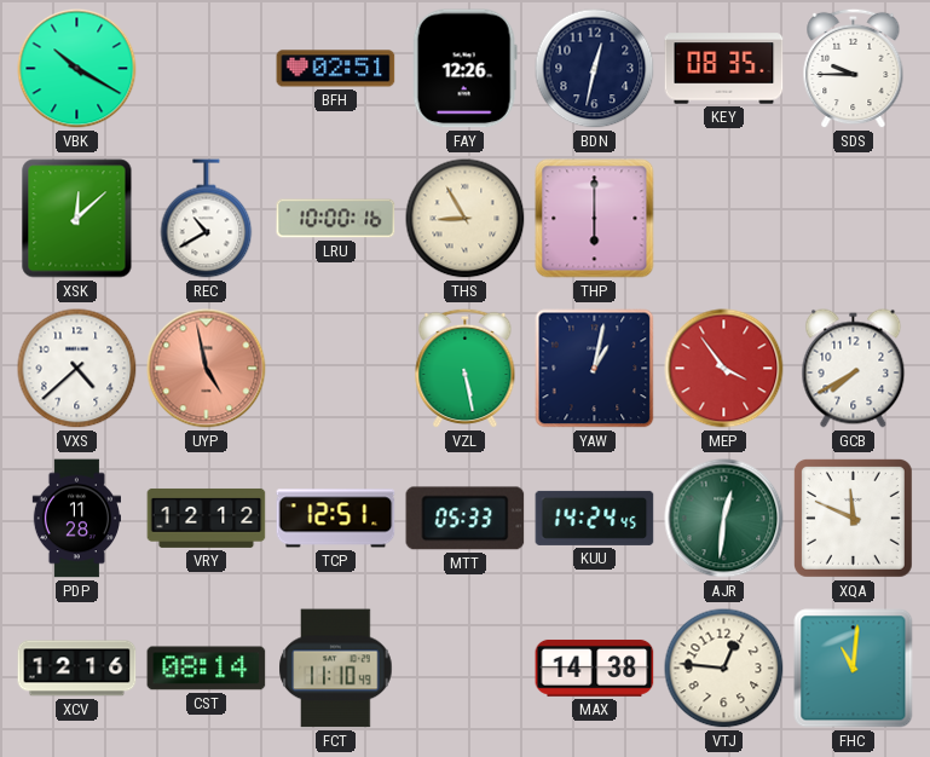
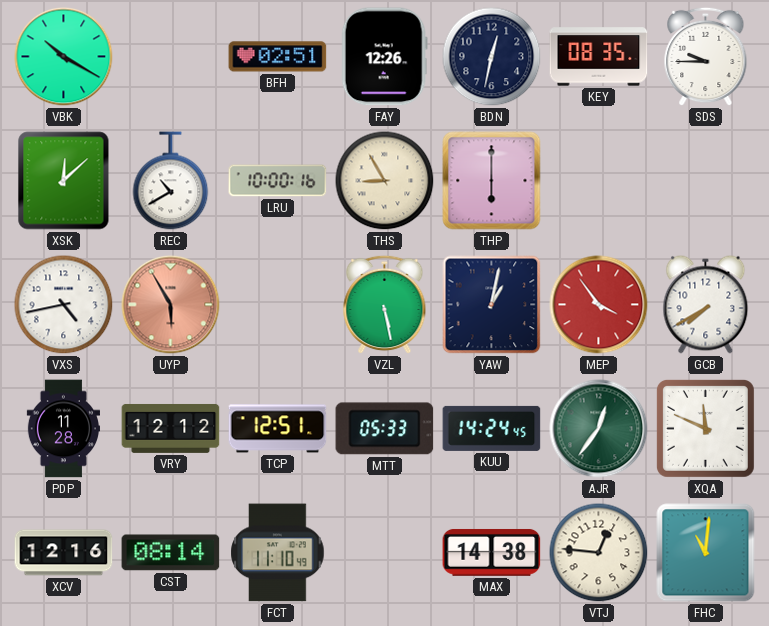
VXS: 4:38 -> 4:43 (64, 305)
UYP: 4:58 -> 5:55 (171, 305)
AJR: 12:31 -> 12:36 (599, 429)
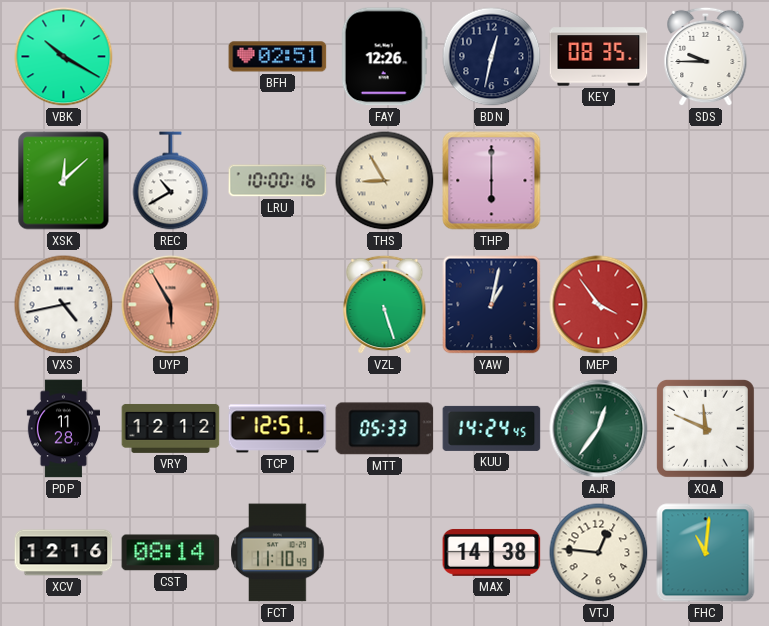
VZL: 5:28 -> 5:27 (385, 305)
GCB: 7:40 -> none (706, 305)
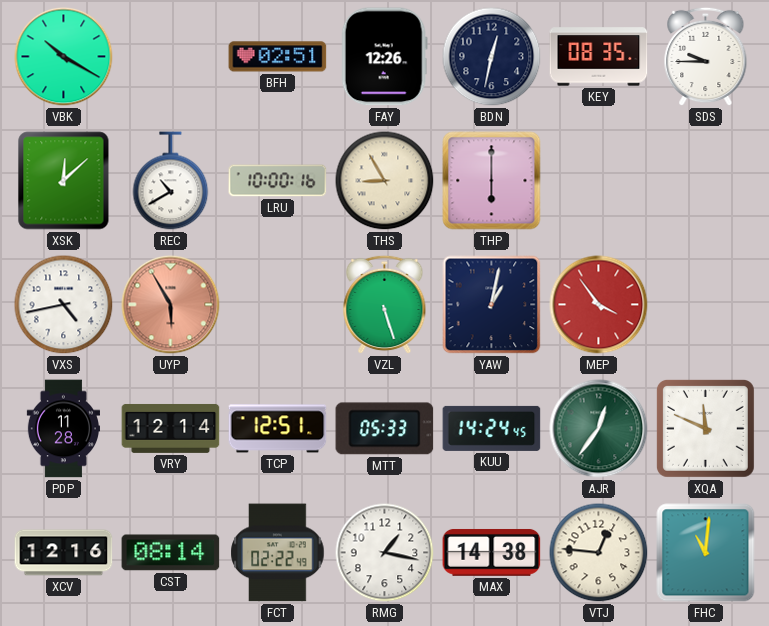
VRY: 12:12 -> 12:14 (171, 428)
FCT: 11:10 -> 02:22 (278, 553)
RMG: none -> 1:17 (385, 553)
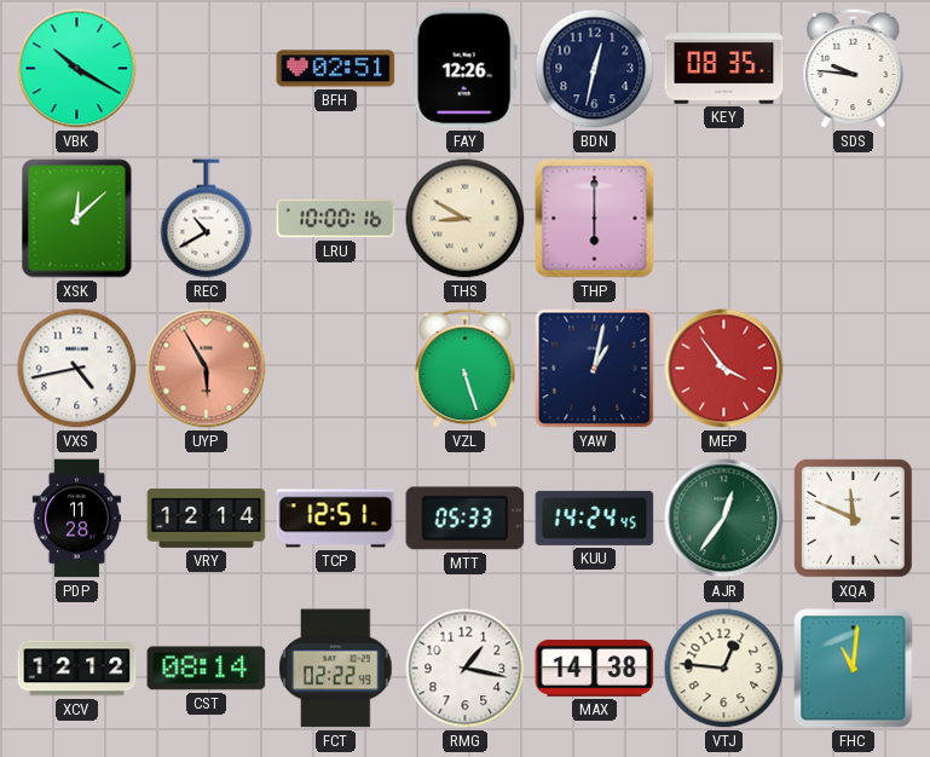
SDS: 9:45 -> 9:46 (854, 69)
THS: 8:55 -> 8:50 (466, 219)
XCV: 12:16 -> 12:12 (77, 669)
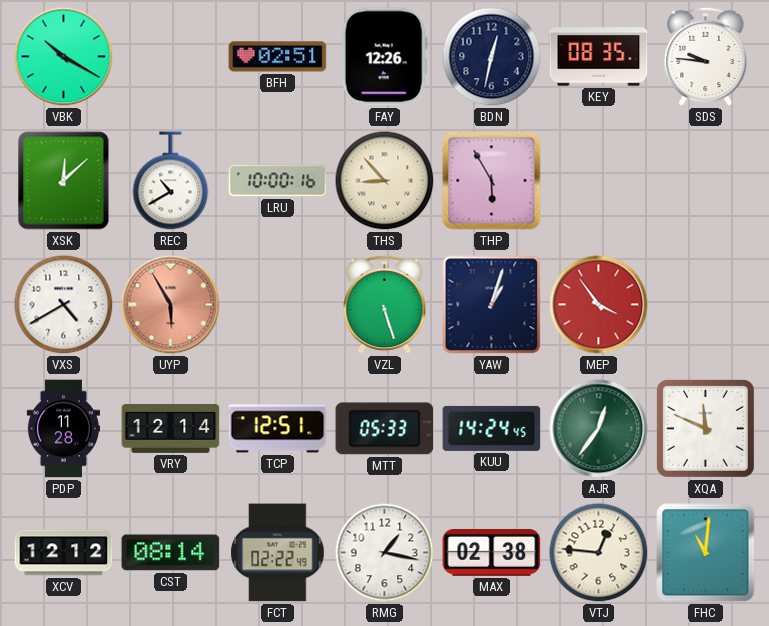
THS: 8:50 -> 8:53 (385, 181)
THP: 6:00 -> 5:55 (492, 181)
VXS: 4:43 -> 4:40 (64, 305)
YAW: 1:02 -> 1:03 (492, 305)
MAX: 14:38 -> 02:38 (492, 552)
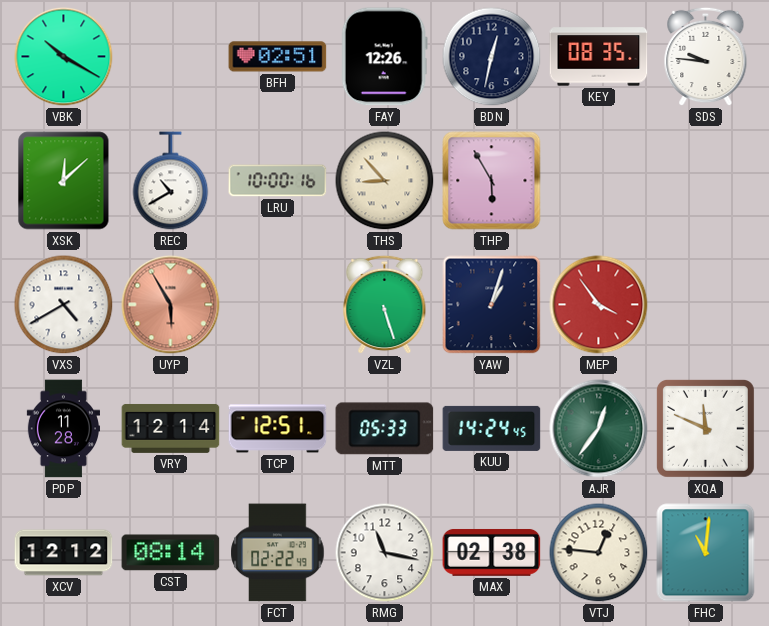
RMG: 1:17 -> 11:17 (385, 553)
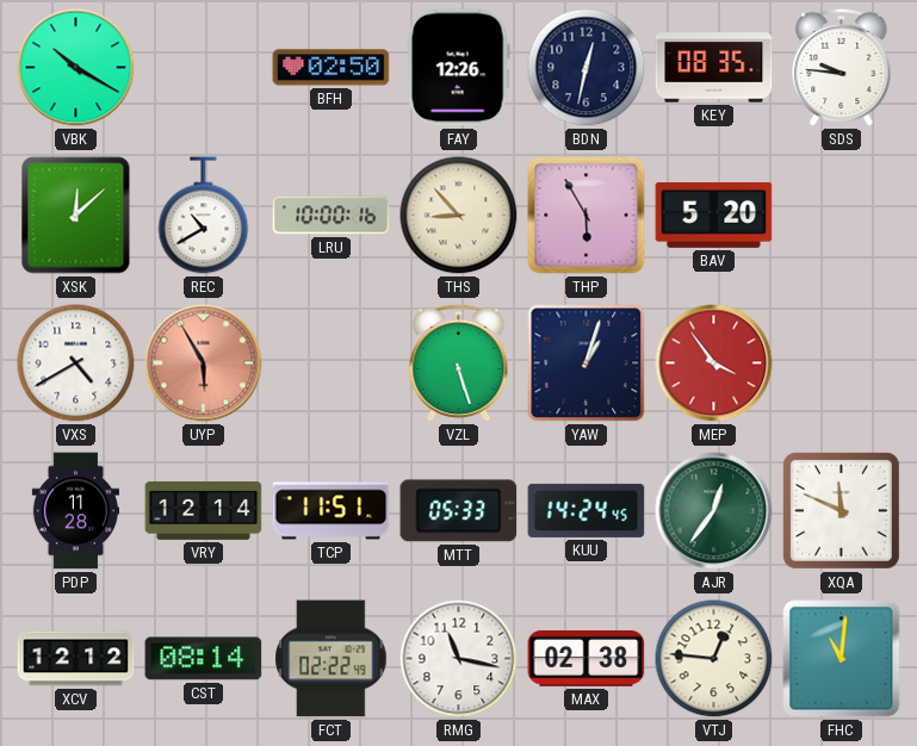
BFH: 02:51 -> 02:50 (332, 68)
BAV: none -> 5:20 (714, 215)
TCP: 12:51 -> 11:51 (332, 511)
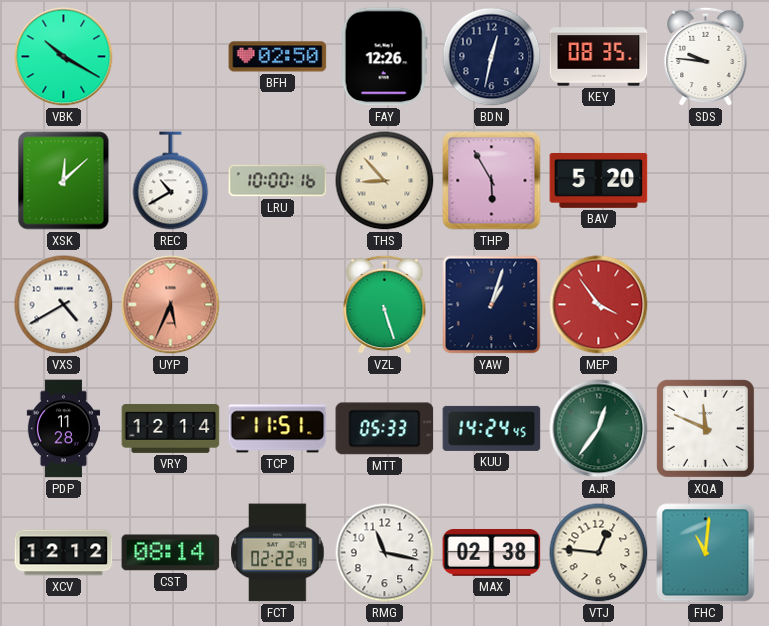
UYP: 5:55 -> 5:34 (171, 305)
